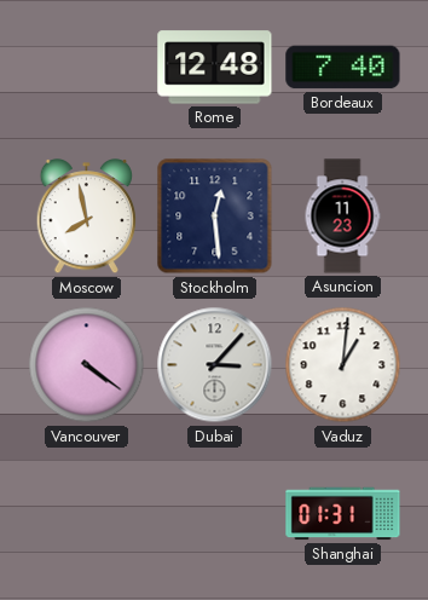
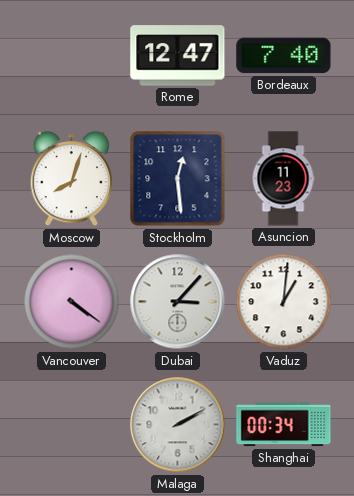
Rome: 12:48 -> 12:47 (178, 56)
Moscow: 7:58 -> 8:03 (72, 180)
Malaga: none -> 2:10 (178, 425)
Shanghai: 01:31 -> 00:34 (284, 425)
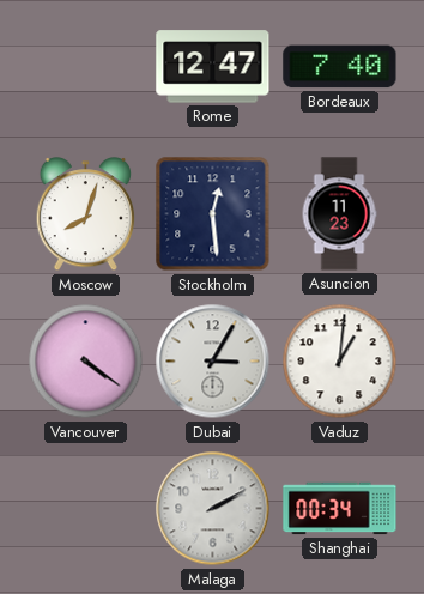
Dubai: 3:07 -> 3:05 (213, 362)
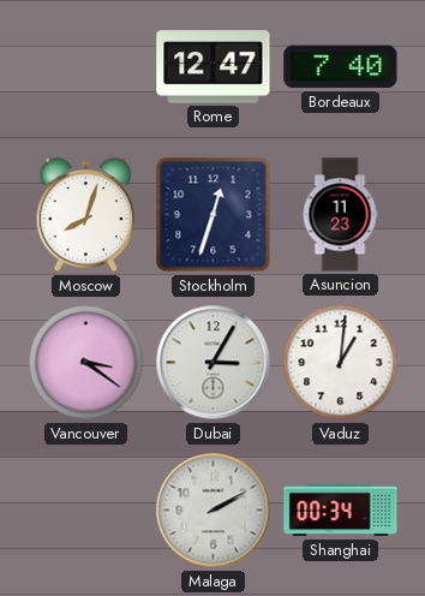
Stockholm: 12:29 -> 12:33 (214, 215)
Vancouver: 4:21 -> 3:21 (86, 363)
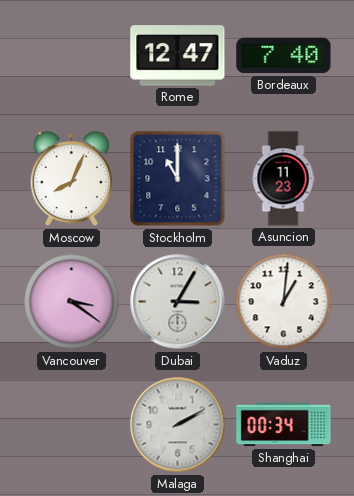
Moscow: 8:03 -> 8:04 (72, 180)
Stockholm: 12:33 -> 11:00 (178, 179)
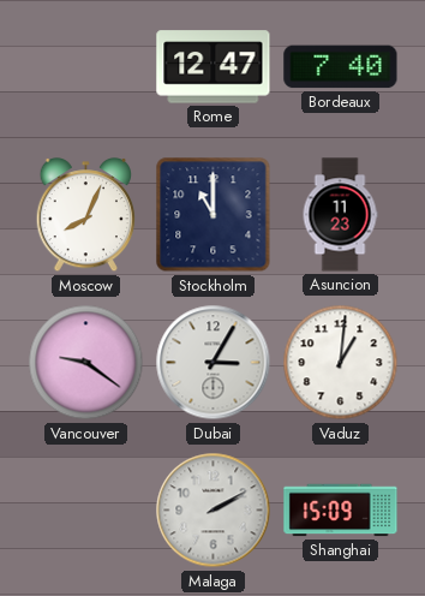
Vancouver: 3:21 -> 9:21 (86, 363)
Shanghai: 00:34 -> 15:09 (341, 511)
